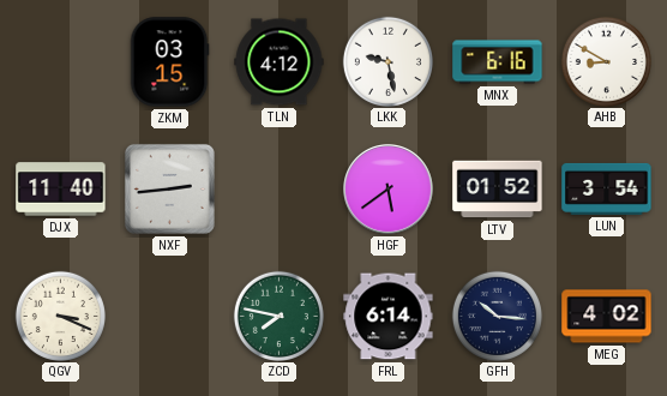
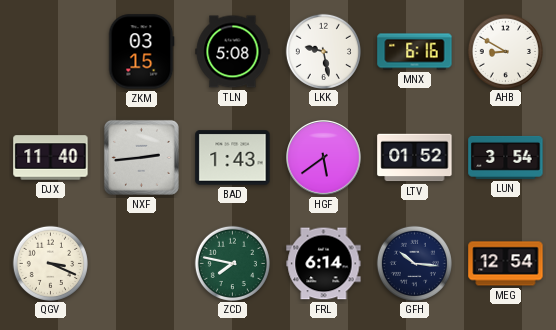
TLN: 4:12 -> 5:08 (233, 52)
BAD: none -> 1:43 (233, 158)
MEG: 4:02 -> 12:54 (506, 264)
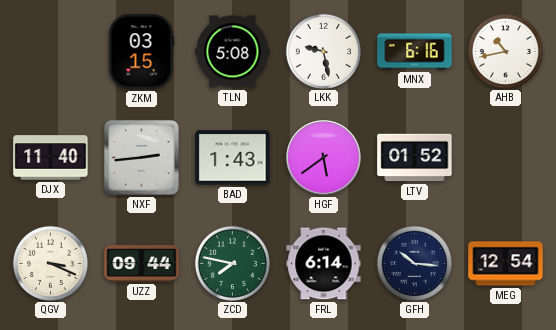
AHB: 8:50 -> 10:43 (505, 51)
LUN: 3:54 -> none (506, 157)
UZZ: none -> 09:44 (142, 264)
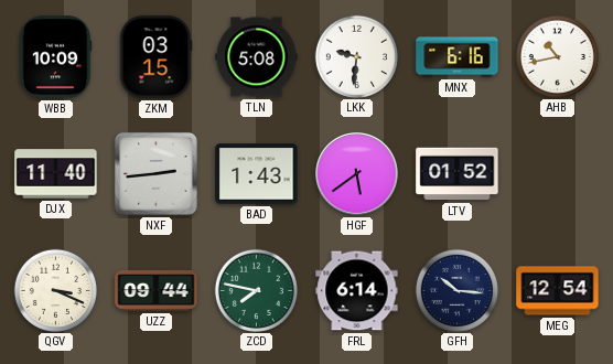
WBB: none -> 10:09 (55, 57)
LKK: 9:28 -> 9:31 (356, 56)
